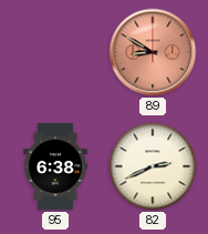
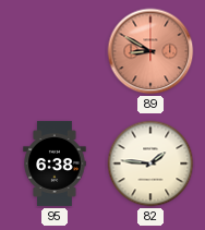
82: 2:41 -> 1:46 (150, 164)
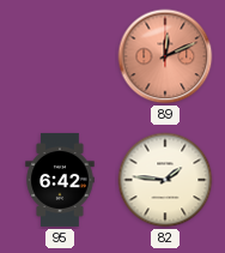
89: 8:50 -> 12:11 (165, 56)
95: 6:38 -> 6:42 (60, 180)
